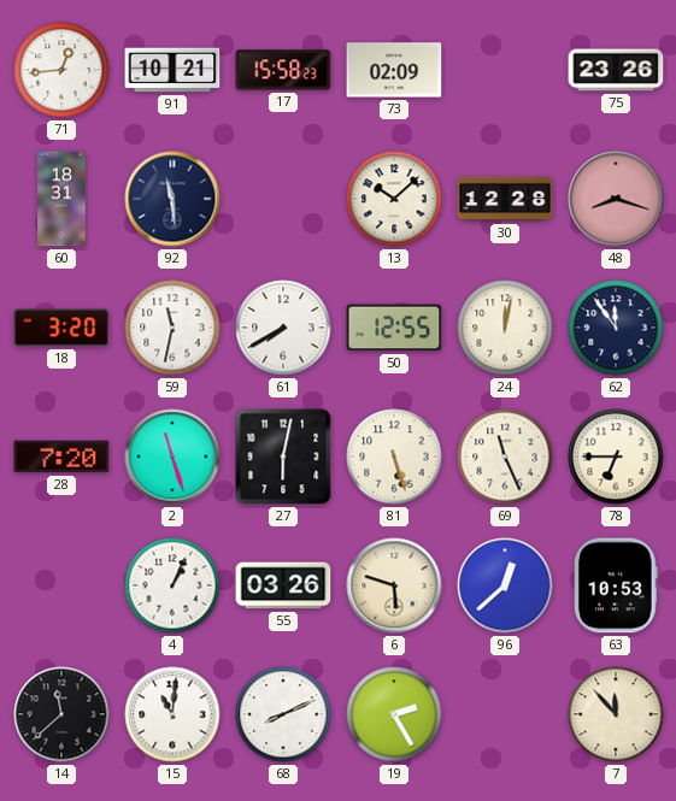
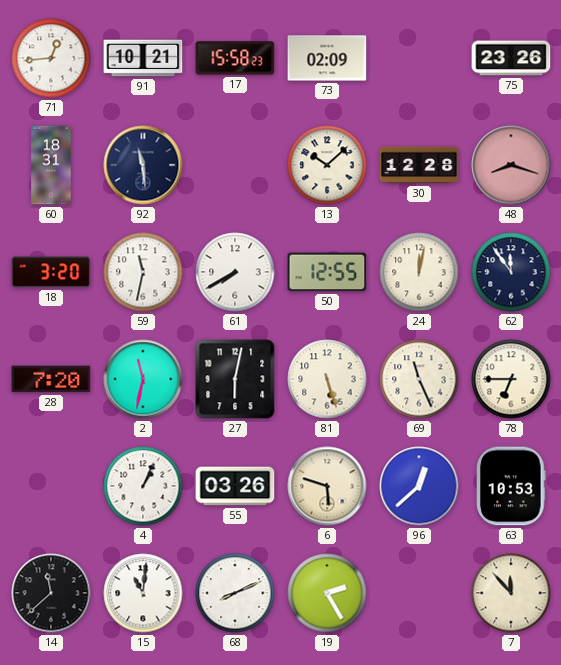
2: 11:27 -> 11:32 (143, 379)
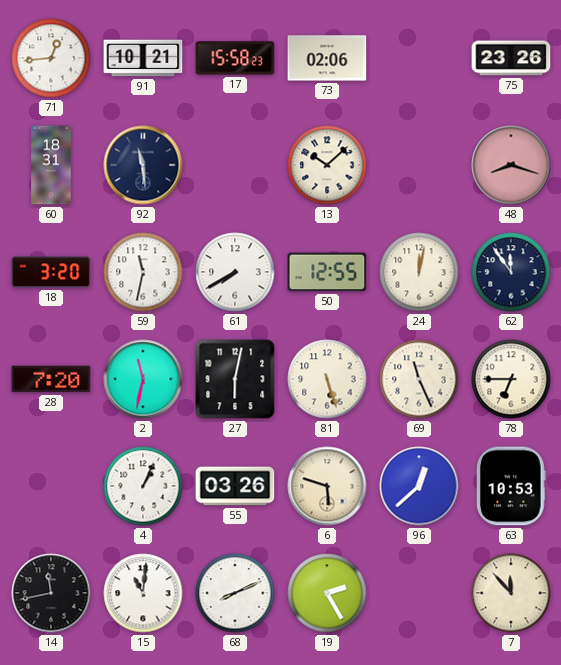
73: 02:09 -> 02:06 (327, 58)
30: 12:28 -> none (419, 165)
14: 11:38 -> 11:43 (51, 593)
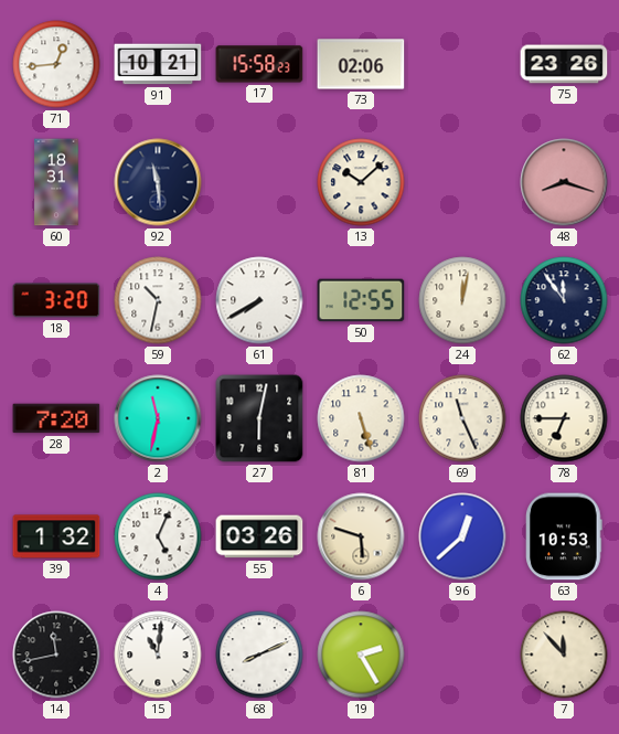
59: 11:32 -> 10:32 (158, 300)
39: none -> 1:32 (56, 536)
4: 1:04 -> 5:04 (158, 536)
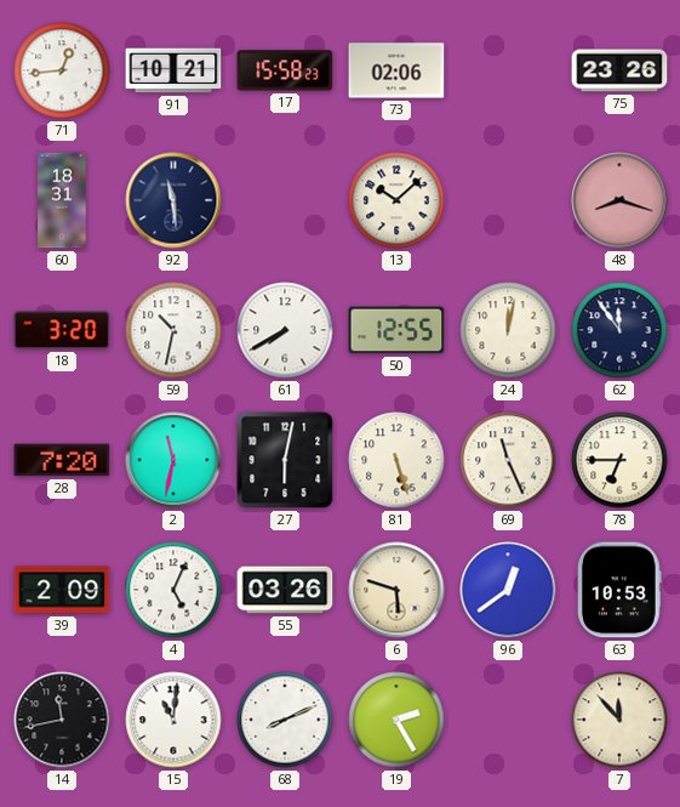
39: 1:32 -> 2:09 (62, 590)
96: 12:38 -> 12:39 (508, 590)
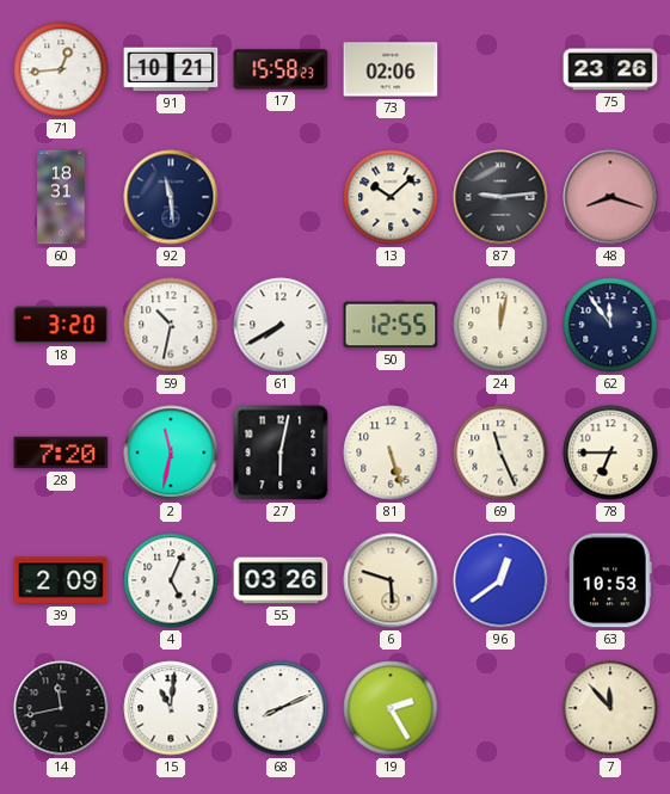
87: none -> 9:14 (500, 197)
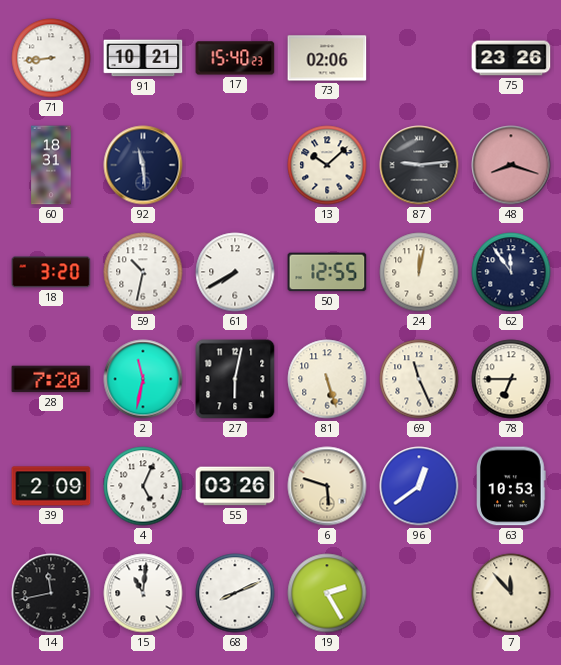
71: 12:44 -> 8:44 (51, 58)
17: 15:58 -> 15:40 (235, 58)
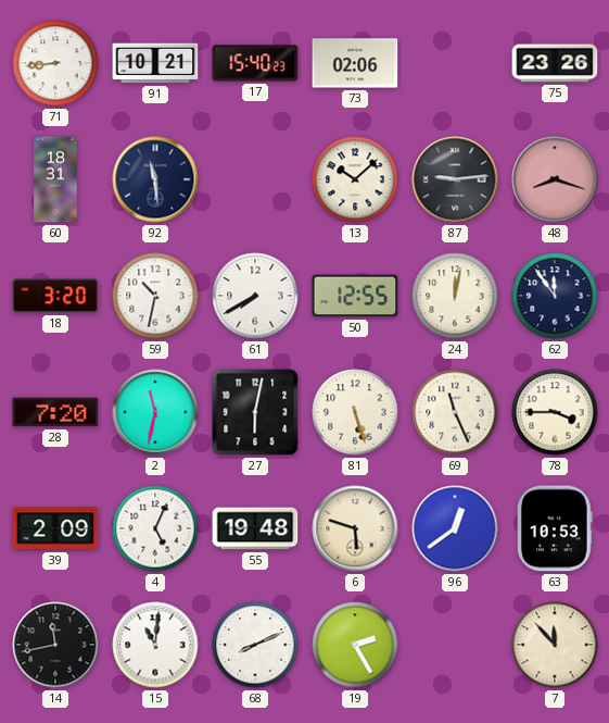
78: 6:45 -> 3:45 (555, 412)
55: 03:26 -> 19:48 (255, 528)
